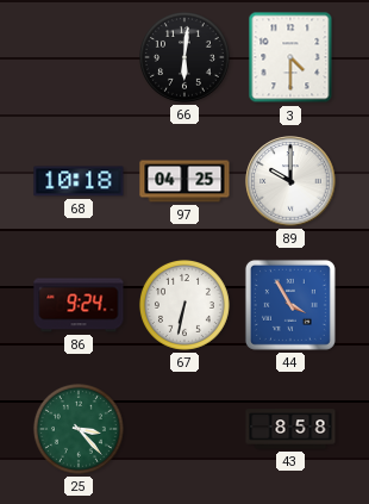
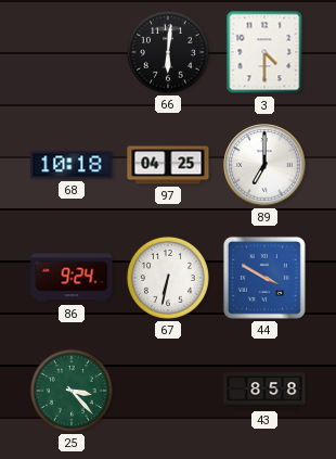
89: 10:00 -> 7:00 (264, 165)
44: 3:55 -> 3:50 (264, 278)
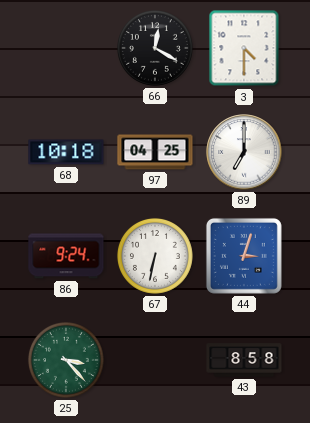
66: 6:01 -> 12:20 (155, 48)
44: 3:50 -> 3:03 (244, 256)
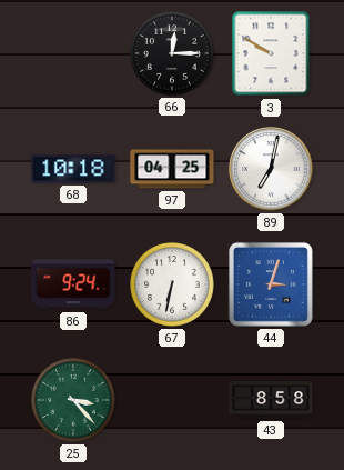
66: 12:20 -> 12:15 (172, 53)
3: 4:30 -> 9:50 (271, 53)
89: 7:00 -> 7:02 (271, 169)
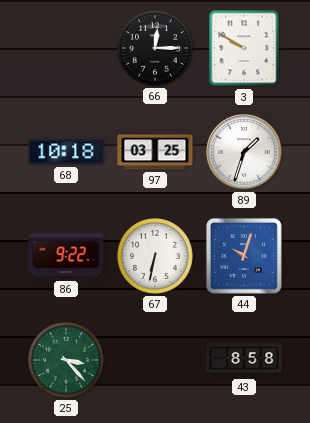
97: 04:25 -> 03:25 (155, 152)
89: 7:02 -> 1:33 (244, 152)
86: 9:24 -> 9:22 (66, 256)
44: 3:03 -> 10:03 (244, 256)
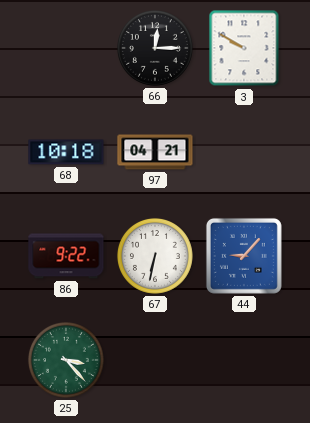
97: 03:25 -> 04:21 (155, 152)
89: 1:33 -> none (244, 152)
44: 10:03 -> 9:07 (244, 256)
43: 8:58 -> none (244, 360)
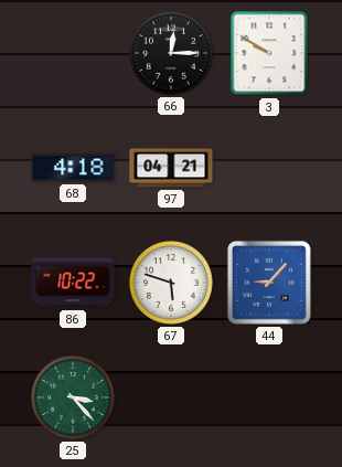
68: 10:18 -> 4:18 (73, 168)
86: 9:22 -> 10:22 (73, 283)
67: 6:32 -> 5:48 (171, 283)
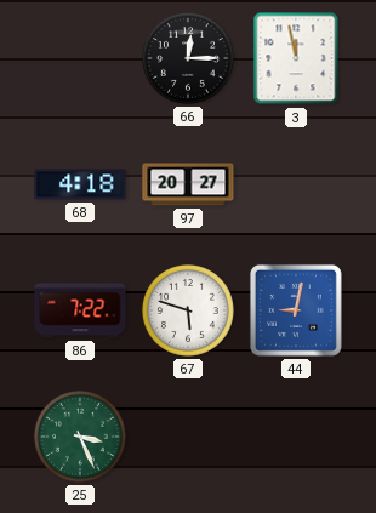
3: 9:50 -> 11:58 (296, 58)
97: 04:21 -> 20:27 (188, 184)
86: 10:22 -> 7:22 (80, 310)
44: 9:07 -> 9:02 (296, 310)
25: 3:23 -> 3:26 (80, 437)
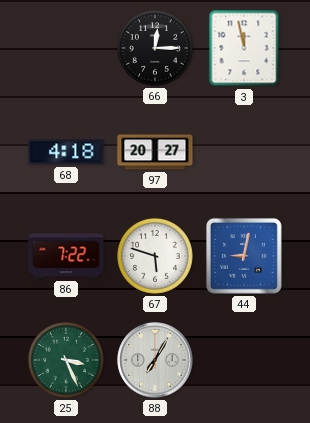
88: none -> 7:05 (155, 360)
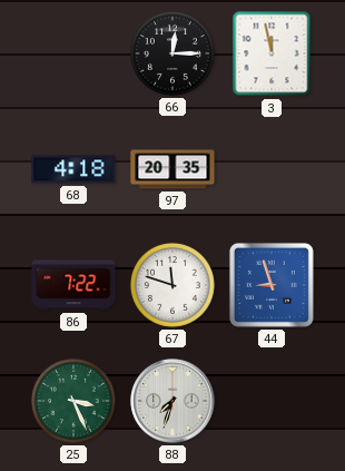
97: 20:27 -> 20:35 (172, 169)
67: 5:48 -> 11:48 (172, 285)
44: 9:02 -> 8:57 (272, 285)
88: 7:05 -> 7:33 (172, 401)
